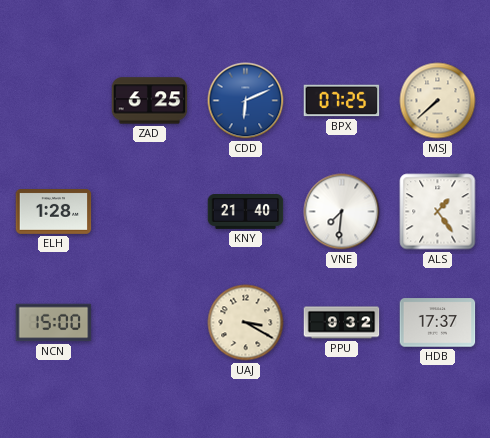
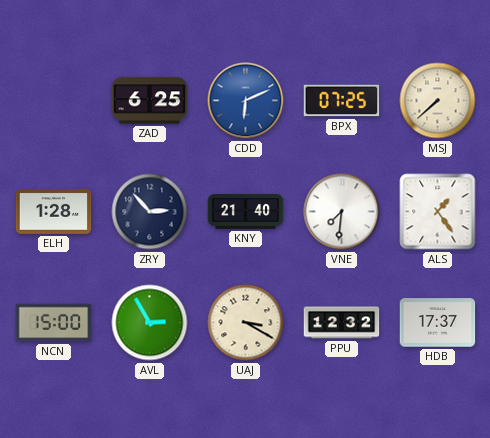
ZRY: none -> 2:53 (150, 212)
AVL: none -> 2:55 (150, 323)
PPU: 9:32 -> 12:32 (342, 323)
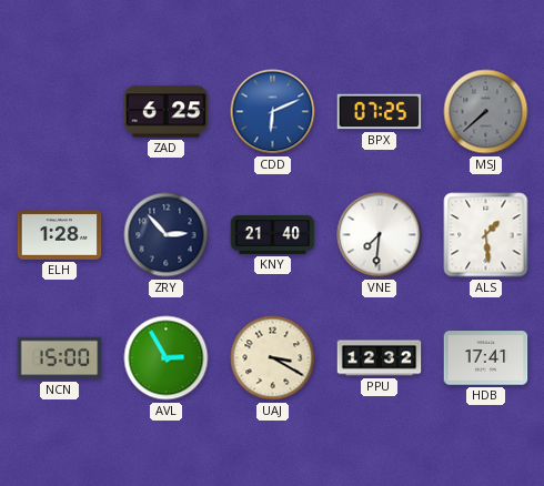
MSJ dial: cream -> grey (486, 112)
ALS: 1:24 -> 1:29 (486, 235)
HDB: 17:37 -> 17:41 (486, 358)
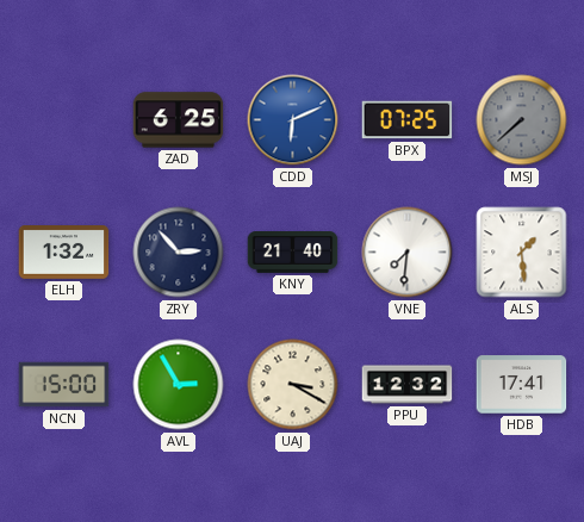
ELH: 1:28 -> 1:32 (64, 253)
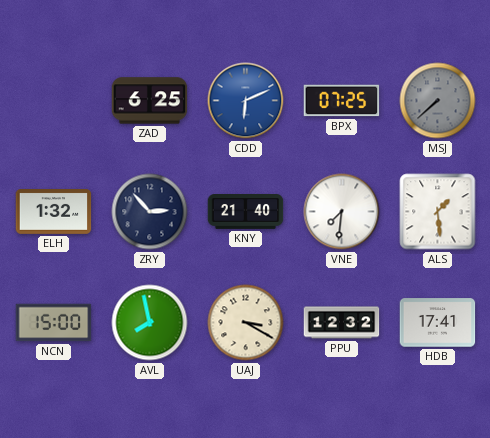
AVL: 2:55 -> 7:58 (150, 323)
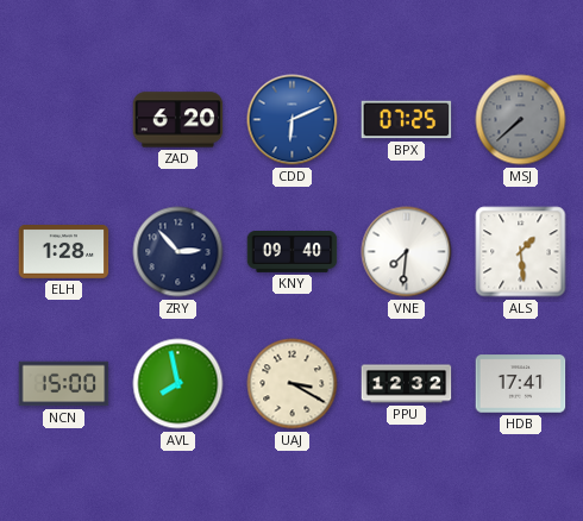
ZAD: 6:25 -> 6:20 (178, 120)
ELH: 1:32 -> 1:28 (64, 252)
KNY: 21:40 -> 09:40 (293, 252)
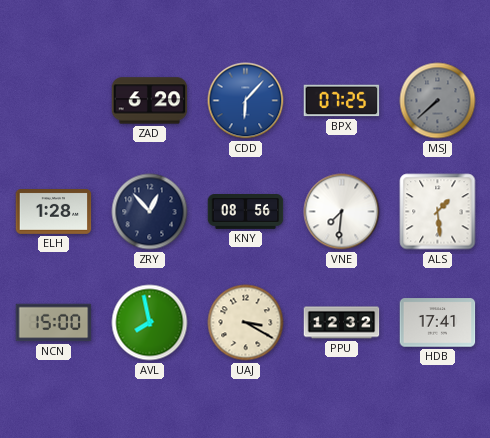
CDD: 6:11 -> 6:07 (246, 101)
ZRY: 2:53 -> 12:53 (150, 212)
KNY: 09:40 -> 08:56 (246, 212)
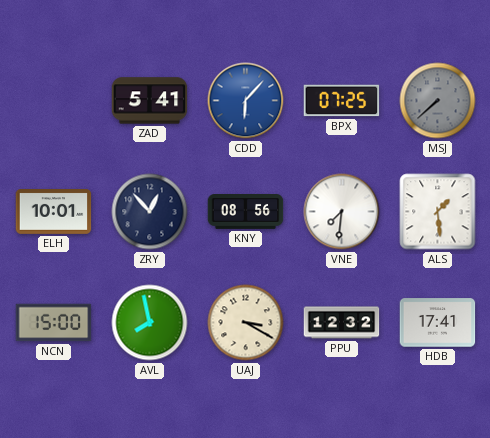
ZAD: 6:20 -> 5:41 (150, 101)
ELH: 1:28 -> 10:01 (54, 212)
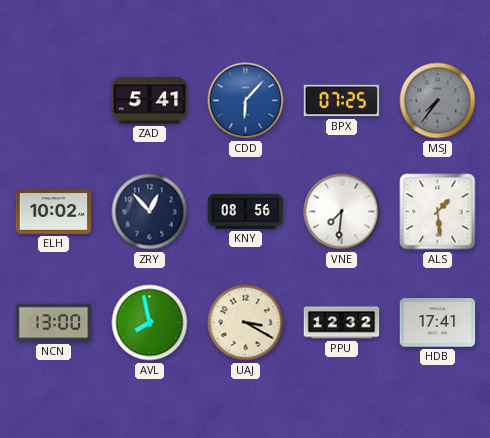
MSJ: 7:38 -> 7:36 (438, 101)
ELH: 10:01 -> 10:02 (54, 212)
NCN: 15:00 -> 13:00 (54, 323)
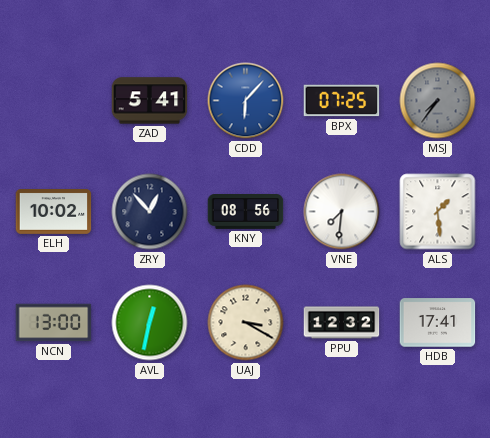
AVL: 7:58 -> 12:32 (150, 323)
